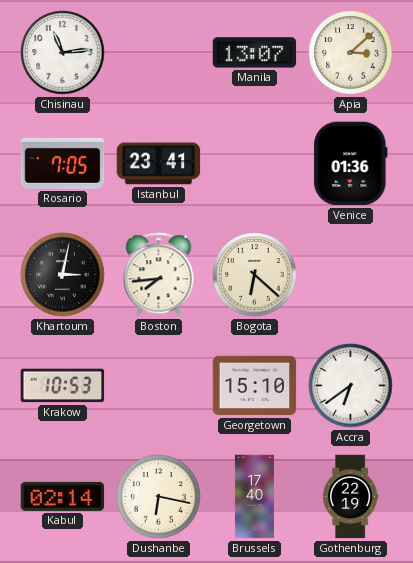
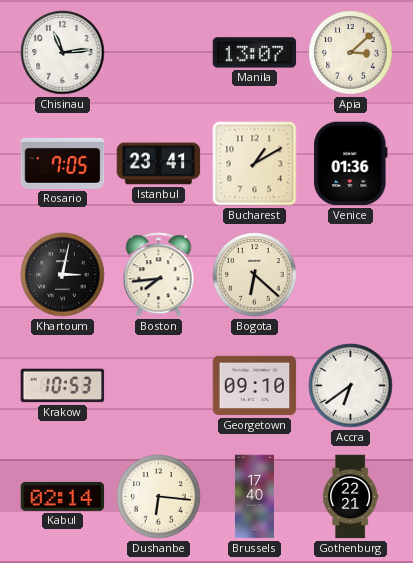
Bucharest: none -> 1:10 (255, 164)
Georgetown: 15:10 -> 09:10 (255, 386)
Dushanbe: 6:17 -> 6:16 (159, 497)
Gothenburg: 22:19 -> 22:21 (351, 497)
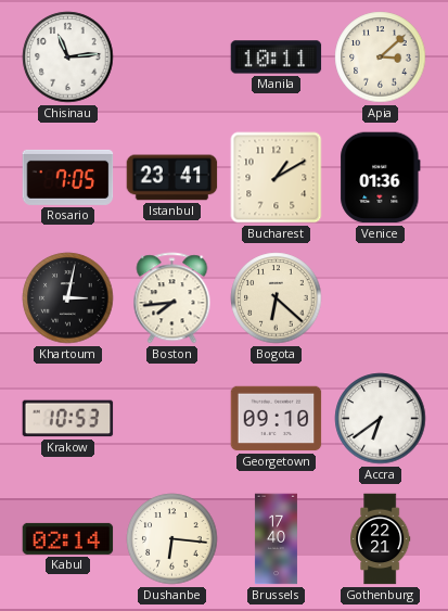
Manila: 13:07 -> 10:11 (277, 58)
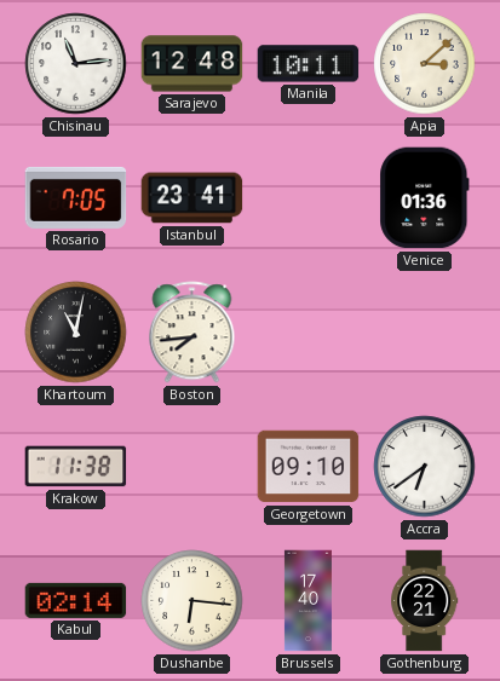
Sarajevo: none -> 12:48 (192, 64)
Bucharest: 1:10 -> none (277, 178)
Khartoum: 3:02 -> 11:02 (76, 333)
Bogota: 6:22 -> none (277, 298)
Krakow: 10:53 -> 11:38 (76, 467)
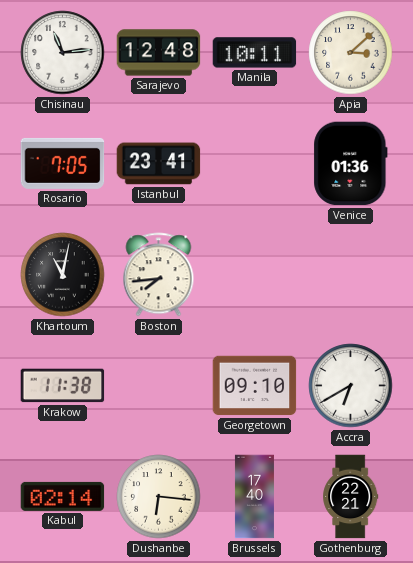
Accra: 6:39 -> 6:40 (351, 386)
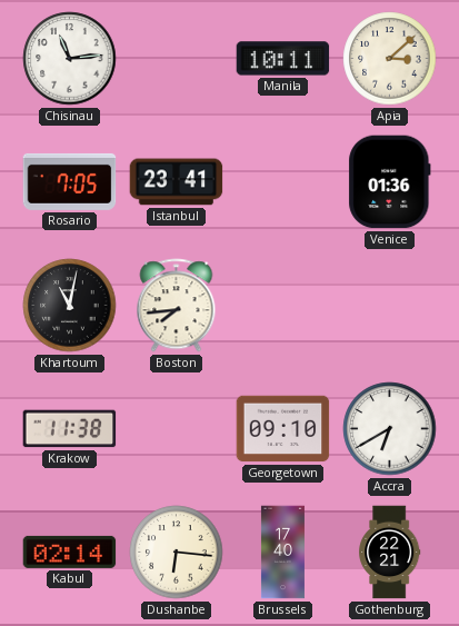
Sarajevo: 12:48 -> none (159, 53)
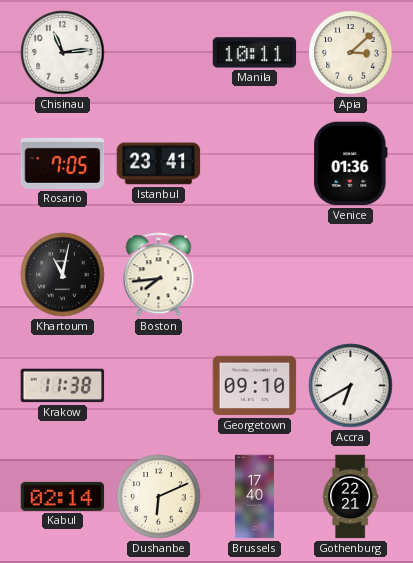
Dushanbe: 6:16 -> 6:11 (159, 497)
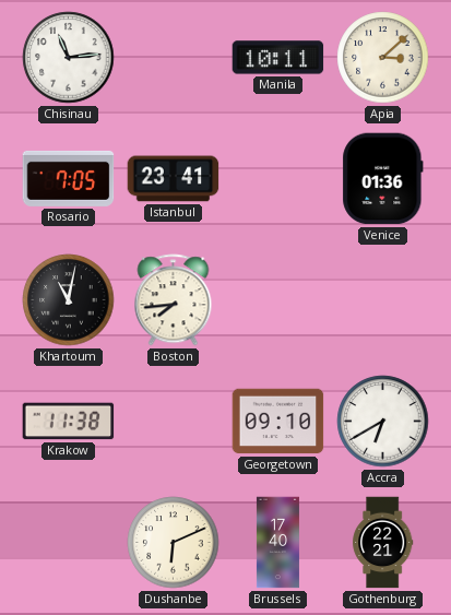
Kabul: 02:14 -> none (63, 496)
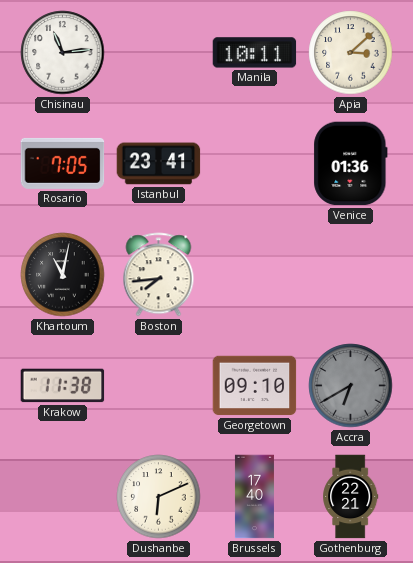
Accra dial: white -> grey (351, 386)
